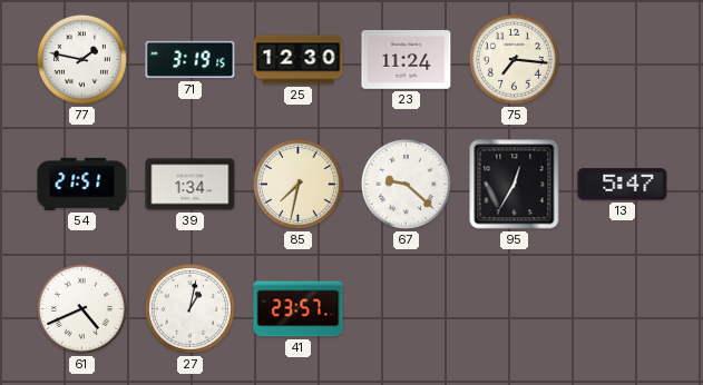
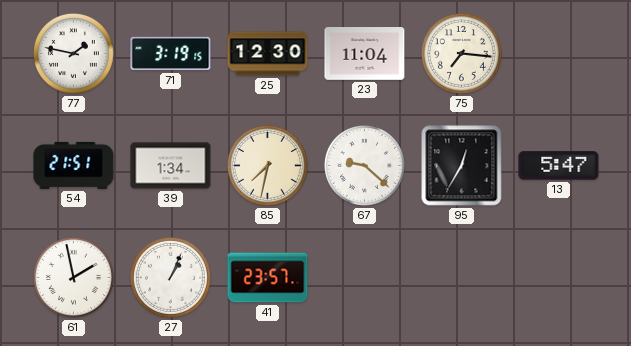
23: 11:24 -> 11:04 (365, 54)
61: 4:41 -> 1:58 (73, 277)
27: 1:02 -> 1:04 (170, 277)
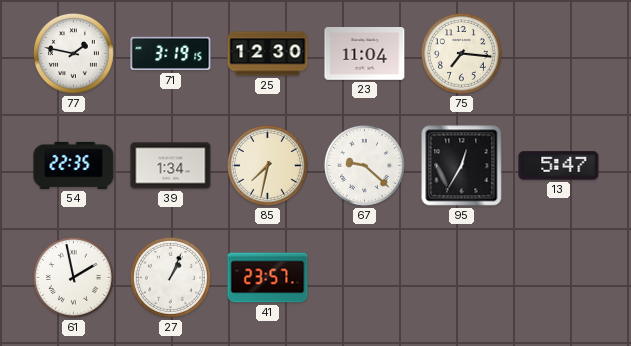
54: 21:51 -> 22:35 (74, 165)
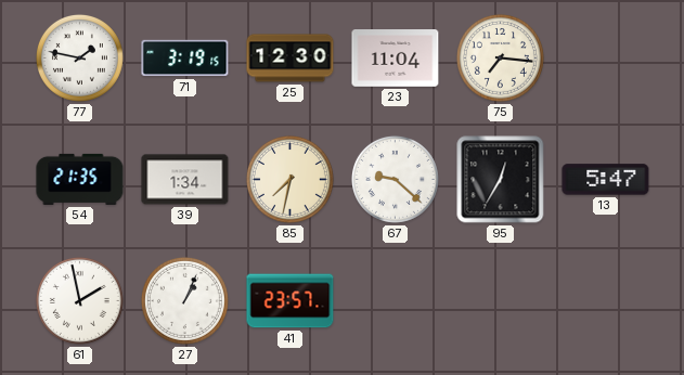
54: 22:35 -> 21:35 (80, 179)
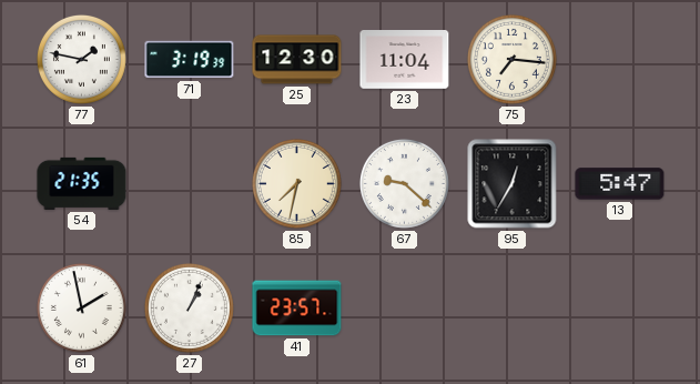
71: 3:19:15 -> 3:19:39 (190, 60)
39: 1:34 -> none (185, 180)
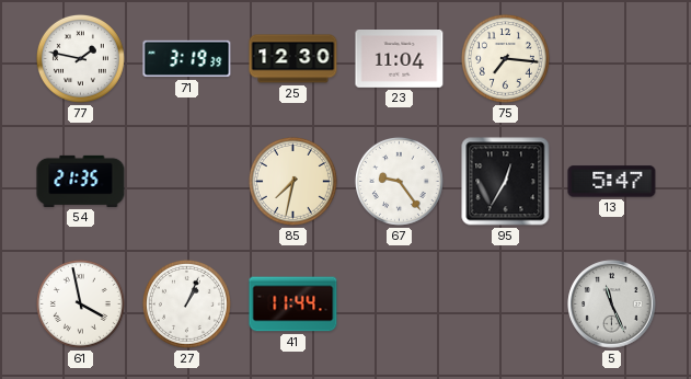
67: 9:22 -> 9:24 (399, 181)
61: 1:58 -> 3:58 (80, 303)
41: 23:57 -> 11:44 (293, 305)
5: none -> 11:26 (612, 305)
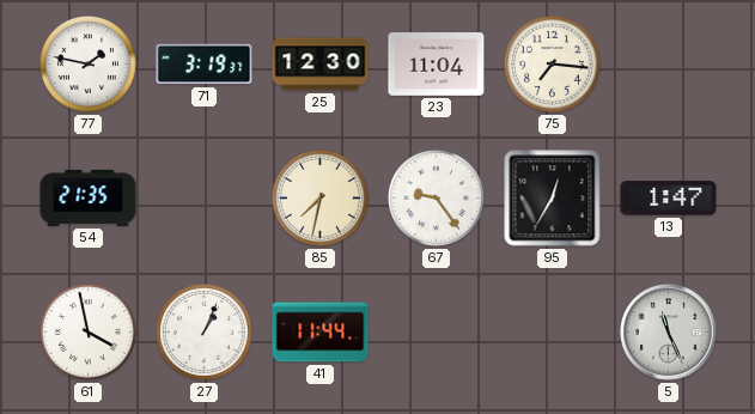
71: 3:19:39 -> 3:19:37 (205, 65)
13: 5:47 -> 1:47 (669, 199)
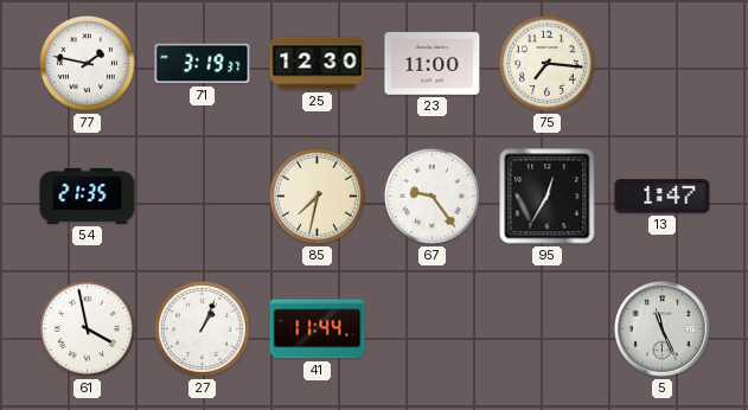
23: 11:04 -> 11:00 (433, 64)
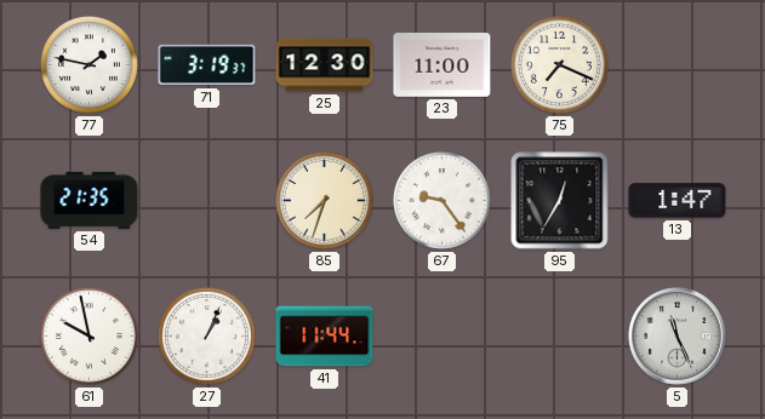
75: 7:16 -> 7:19 (559, 64)
85: 7:32 -> 7:33 (324, 200)
61: 3:58 -> 9:58 (89, 335)
